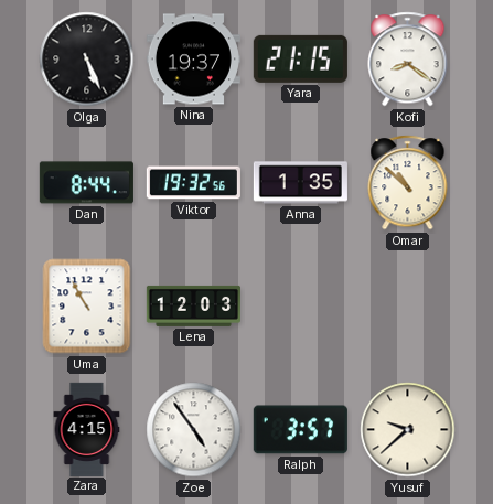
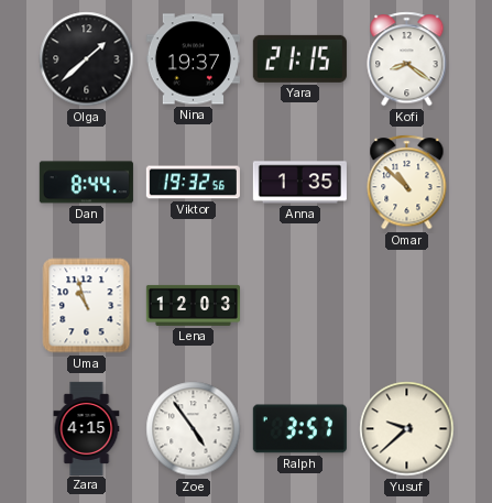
Olga: 5:26 -> 1:38 (87, 59)
Uma: 10:55 -> 10:57 (87, 306)
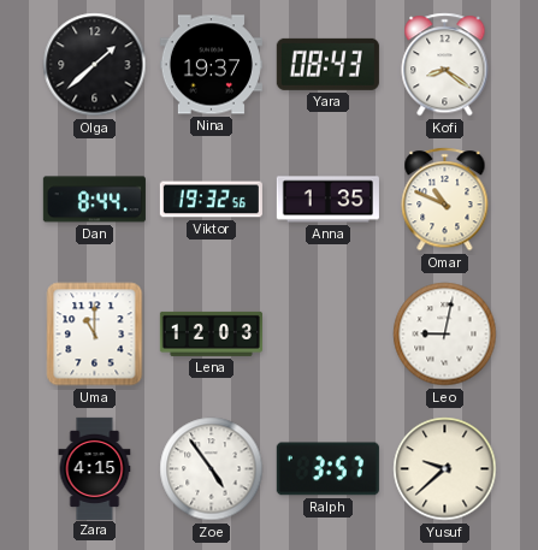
Yara: 21:15 -> 08:43 (327, 64)
Omar: 10:52 -> 10:49 (445, 200)
Uma: 10:57 -> 11:00 (95, 335)
Leo: none -> 9:02 (445, 335)
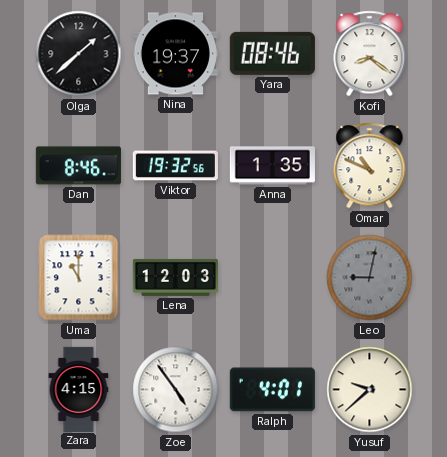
Yara: 08:43 -> 08:46 (272, 53)
Dan: 8:44 -> 8:46 (78, 166)
Leo dial: white -> grey (370, 278)
Ralph: 3:57 -> 4:01 (272, 390)
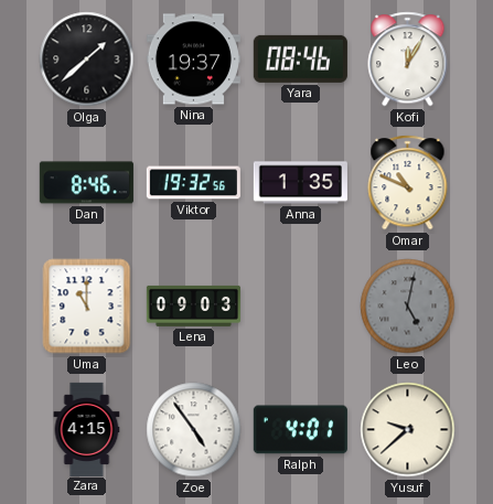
Kofi: 8:21 -> 12:05 (408, 60)
Lena: 12:03 -> 09:03 (193, 305)
Leo: 9:02 -> 5:02 (408, 307)
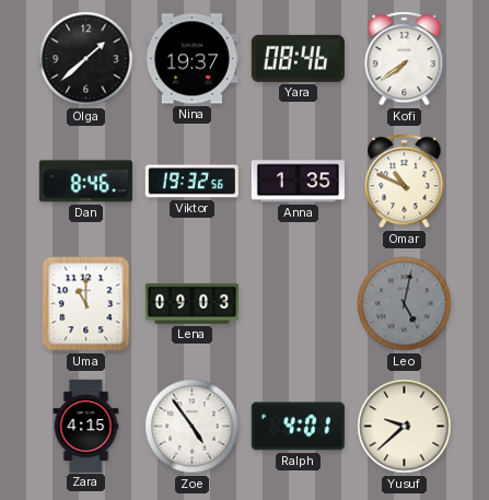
Kofi: 12:05 -> 7:39 (405, 59)
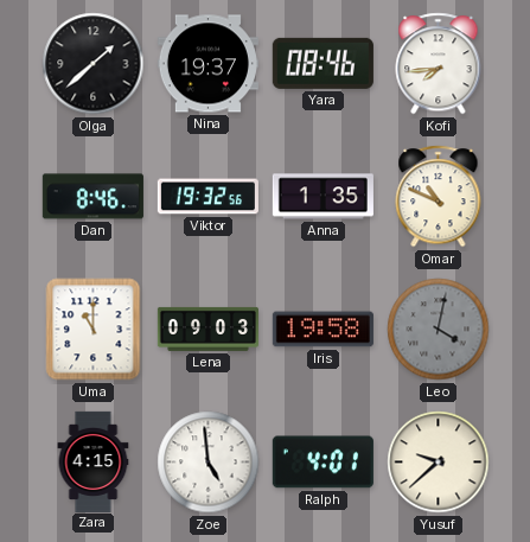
Kofi: 7:39 -> 7:44 (439, 64)
Iris: none -> 19:58 (323, 330)
Leo: 5:02 -> 4:02 (439, 330)
Zoe: 4:54 -> 4:59 (209, 463)
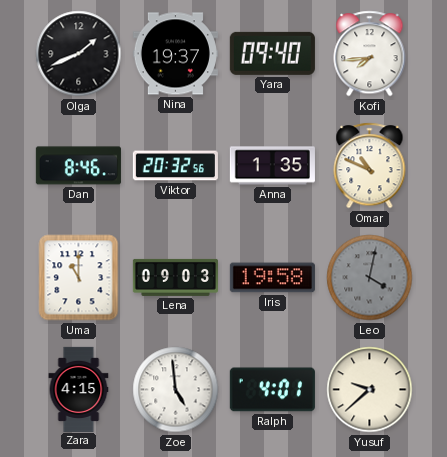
Olga: 1:38 -> 1:41 (79, 54)
Yara: 08:46 -> 09:40 (272, 53)
Viktor: 19:32 -> 20:32 (175, 166)
